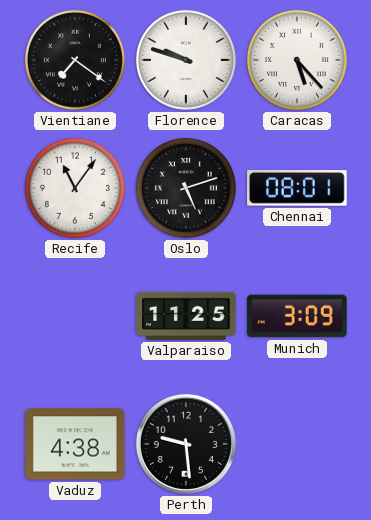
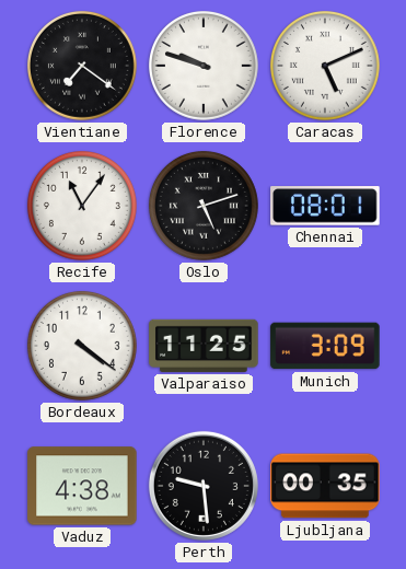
Caracas: 5:23 -> 5:11 (325, 66)
Bordeaux: none -> 4:21 (82, 346)
Ljubljana: none -> 00:35 (325, 486)
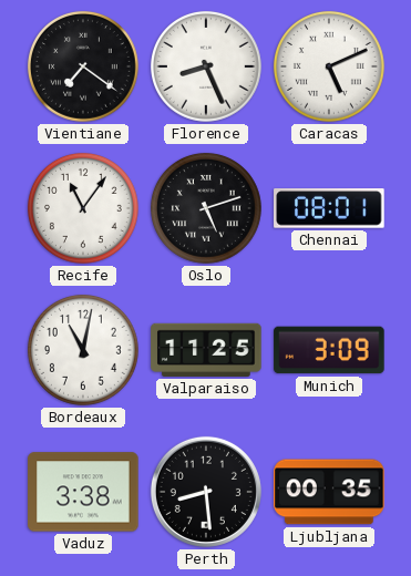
Florence: 9:48 -> 8:26 (206, 66)
Bordeaux: 4:21 -> 11:02 (83, 350)
Vaduz: 4:38 -> 3:38 (83, 492)
Perth: 9:29 -> 8:29 (206, 492)
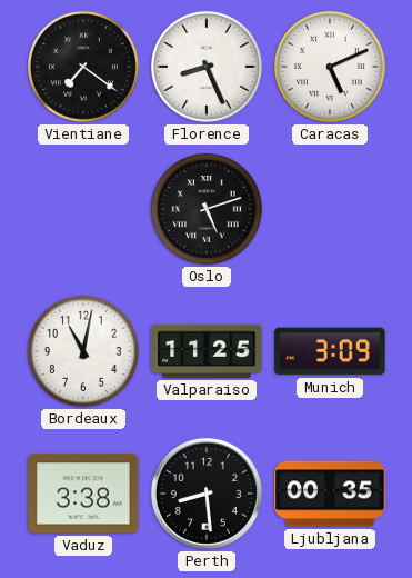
Recife: 11:06 -> none (83, 208)
Chennai: 08:01 -> none (329, 208)
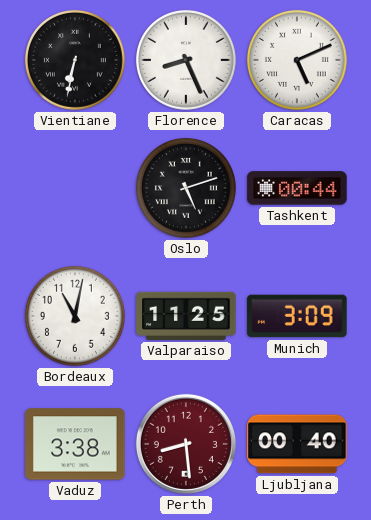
Vientiane: 7:21 -> 6:32 (75, 60)
Tashkent: none -> 00:44 (297, 188)
Perth dial: black -> burgundy (186, 444)
Ljubljana: 00:35 -> 00:40 (297, 444)
